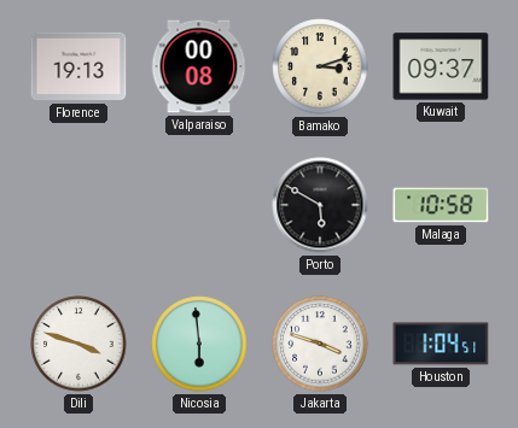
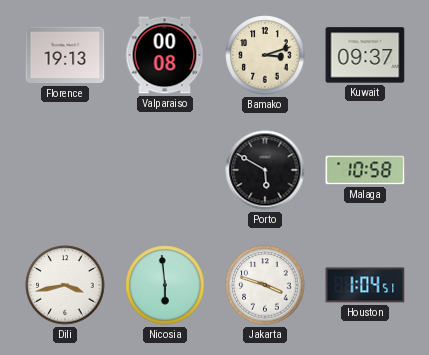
Dili: 3:48 -> 3:43 (65, 285)
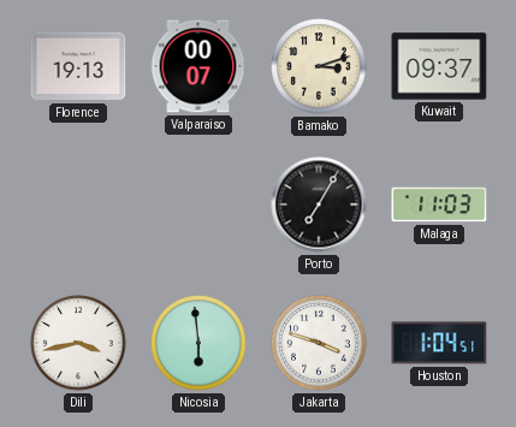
Valparaiso: 00:08 -> 00:07 (198, 66)
Porto: 5:50 -> 7:05 (319, 204)
Malaga: 10:58 -> 11:03 (439, 204)
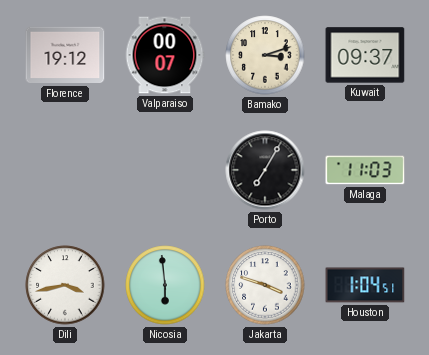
Florence: 19:13 -> 19:12 (65, 55)
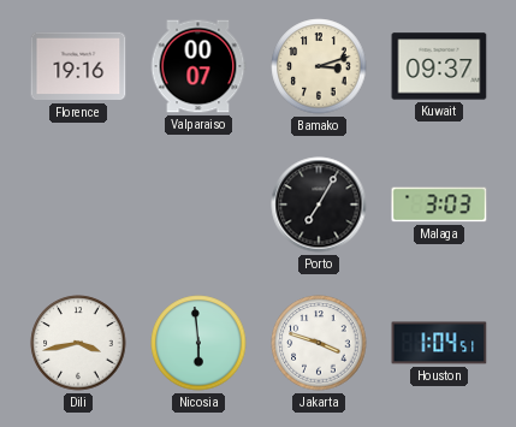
Florence: 19:12 -> 19:16 (78, 66)
Malaga: 11:03 -> 3:03 (439, 204)
